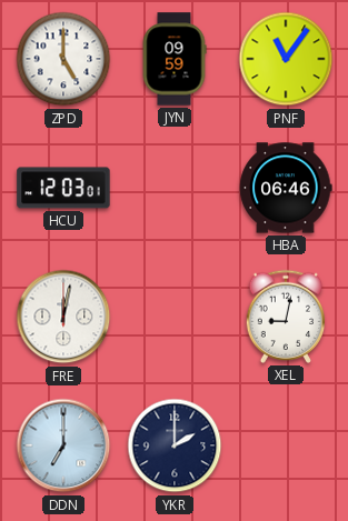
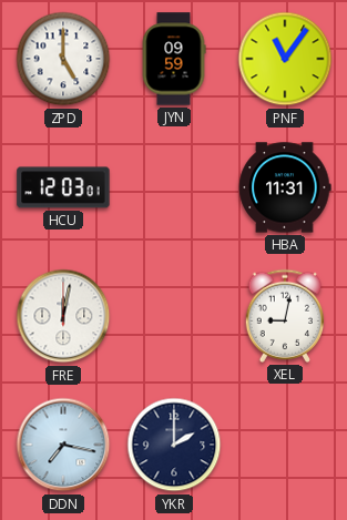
HBA: 06:46 -> 11:31 (285, 187)
DDN: 7:00 -> 7:17 (63, 445)
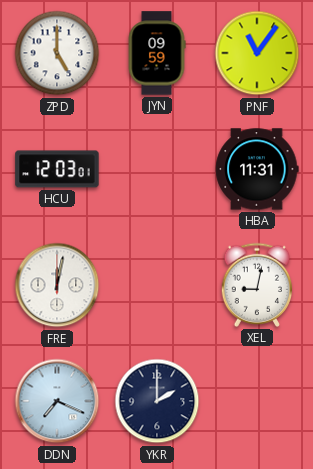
DDN: 7:17 -> 7:19 (57, 401)
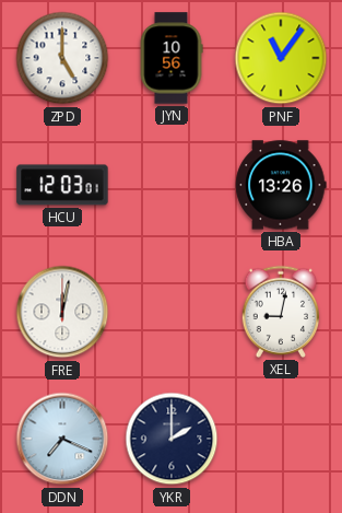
JYN: 09:59 -> 10:56 (172, 58)
HBA: 11:31 -> 13:26 (281, 185)
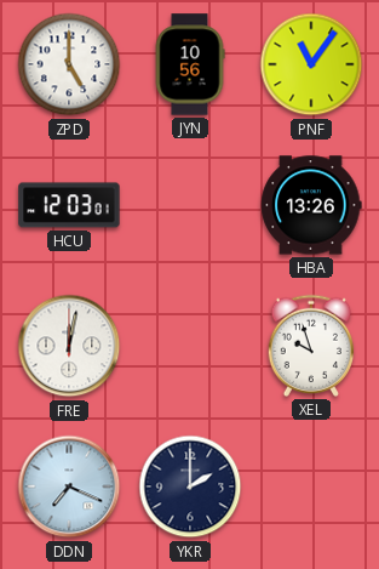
XEL: 9:02 -> 9:57 (310, 346)
